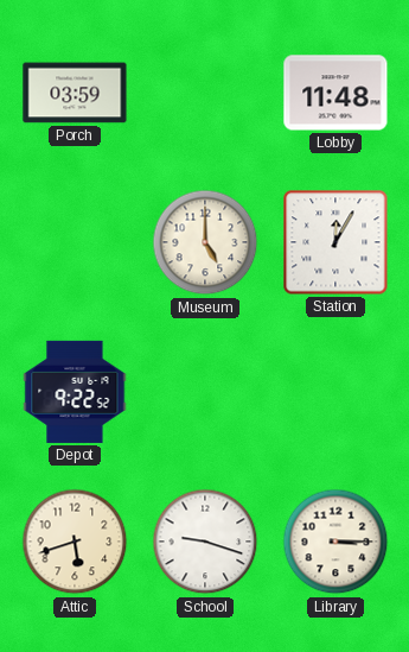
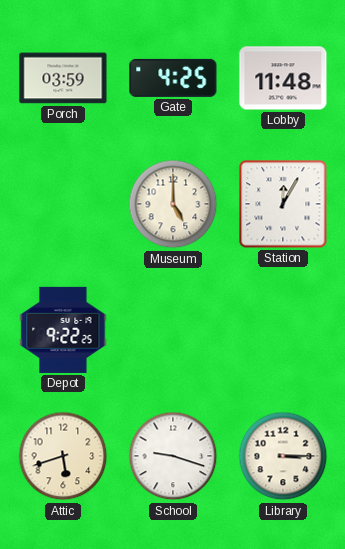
Gate: none -> 4:25 (173, 78)
Depot: 9:22:52 -> 9:22:25 (63, 330)
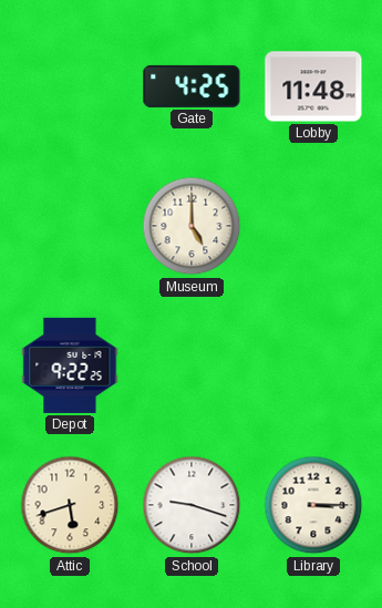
Porch: 03:59 -> none (63, 78)
Station: 12:05 -> none (283, 204)
